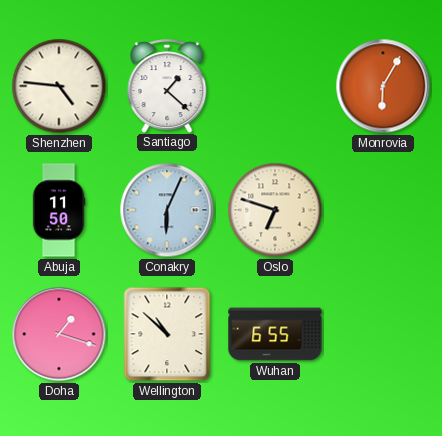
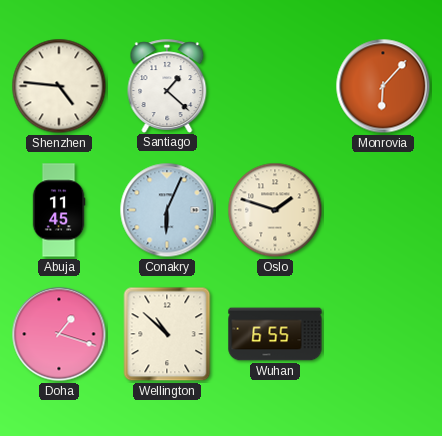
Monrovia: 6:05 -> 6:07 (383, 86)
Abuja: 11:50 -> 11:45 (59, 210)
Oslo: 6:48 -> 1:48 (275, 210)
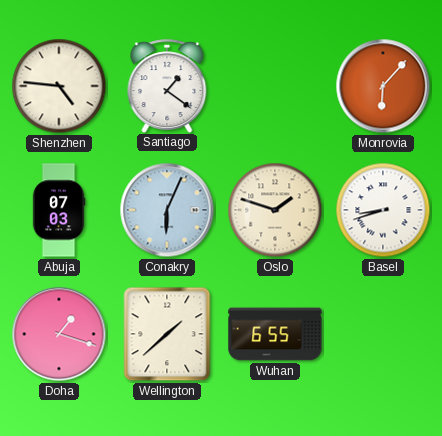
Santiago: 1:22 -> 1:21 (167, 86)
Abuja: 11:45 -> 07:03 (59, 210)
Basel: none -> 8:42 (383, 210)
Wellington: 10:52 -> 1:38 (167, 334)
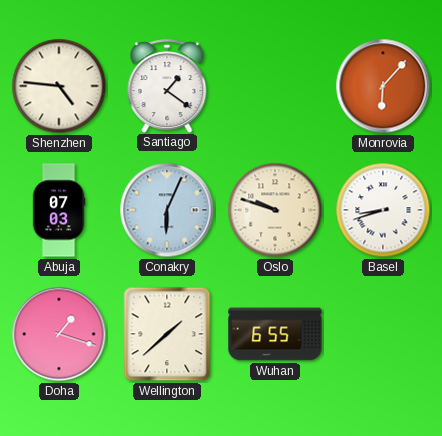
Oslo: 1:48 -> 9:48 (275, 210)
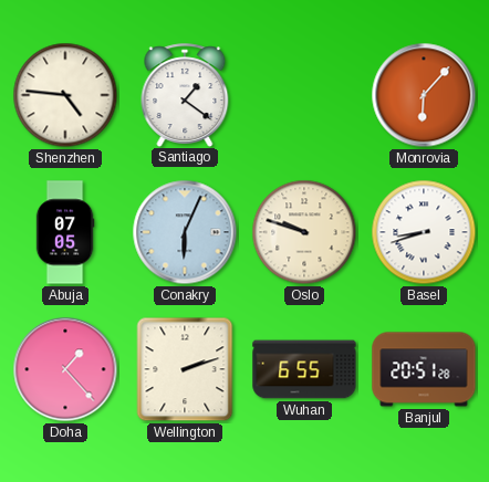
Abuja: 07:03 -> 07:05 (65, 232)
Doha: 1:18 -> 1:23 (65, 369)
Wellington: 1:38 -> 2:12 (185, 369)
Banjul: none -> 20:51 (424, 369)
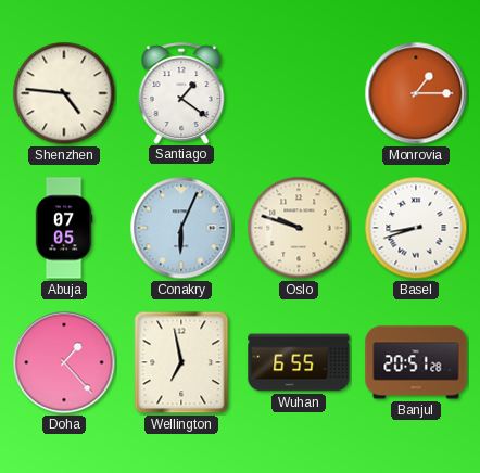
Monrovia: 6:07 -> 1:15 (416, 93)
Wellington: 2:12 -> 6:58 (181, 362)
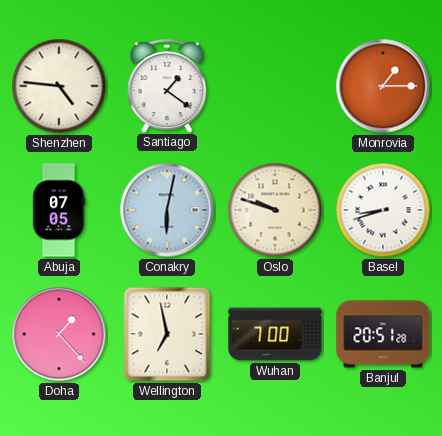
Conakry: 6:04 -> 6:02 (167, 210)
Wuhan: 6:55 -> 7:00 (275, 334)
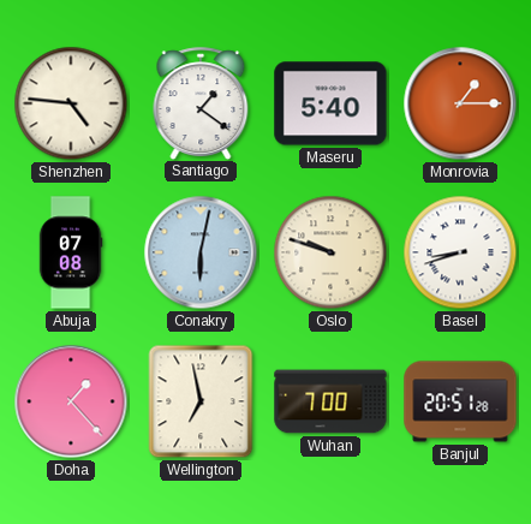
Maseru: none -> 5:40 (330, 103)
Abuja: 07:05 -> 07:08 (71, 252)
